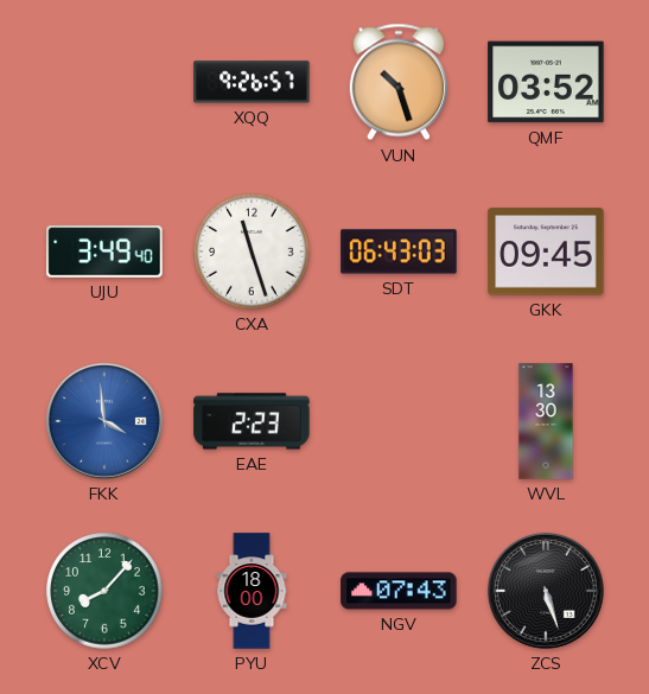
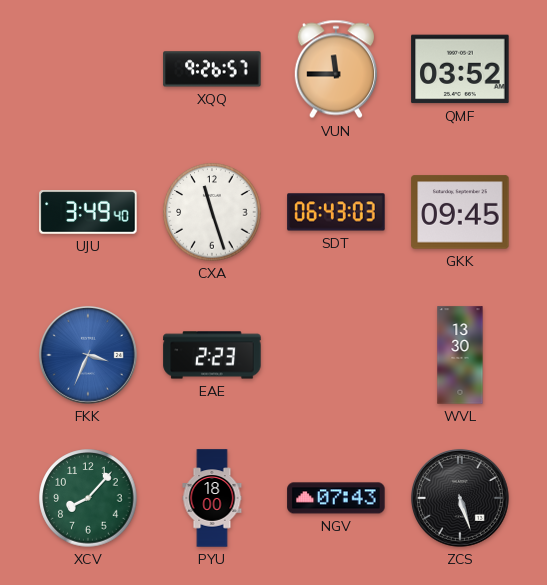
VUN: 10:27 -> 11:45 (336, 69)
FKK: 3:59 -> 3:34 (88, 355)
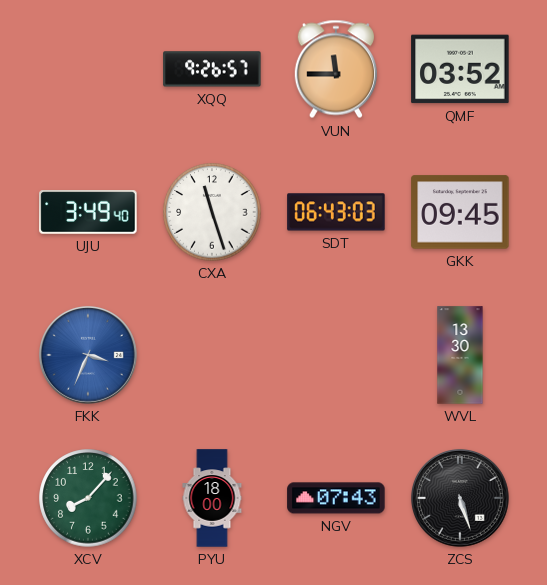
EAE: 2:23 -> none (212, 355)
